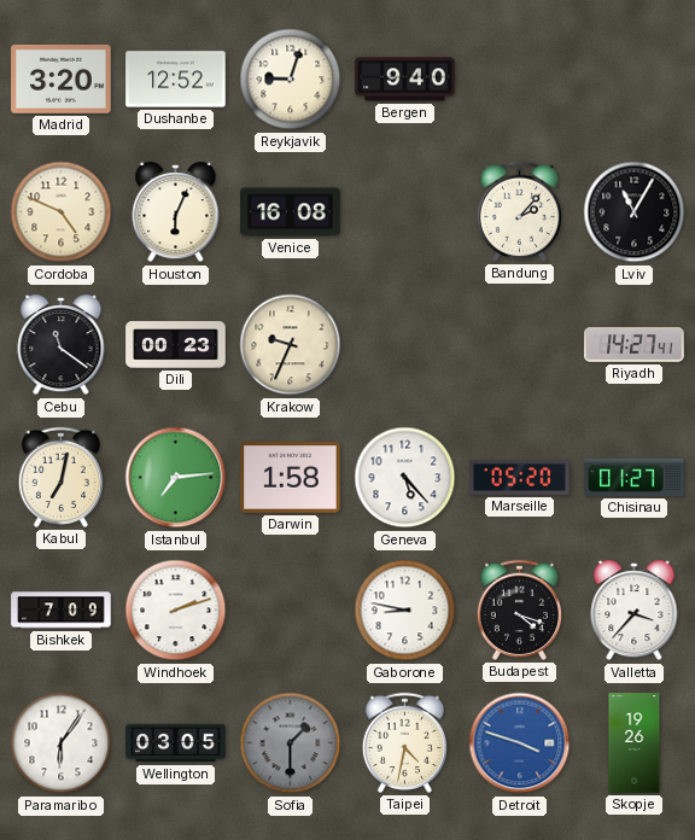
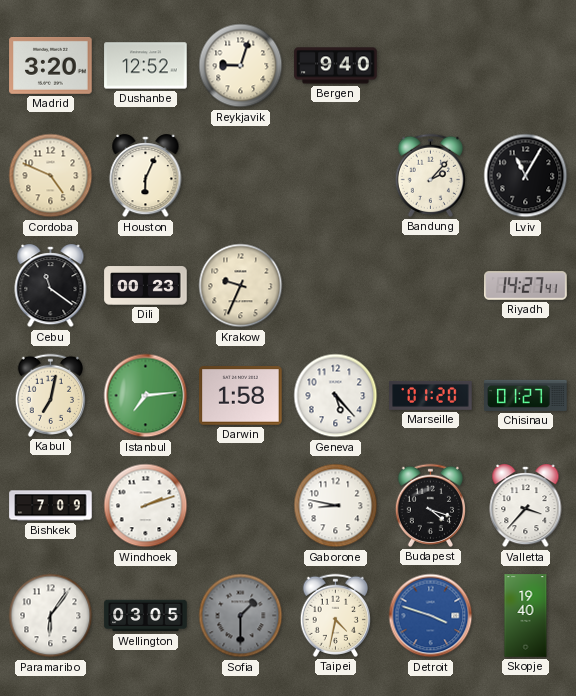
Venice: 16:08 -> none (291, 212)
Marseille: 05:20 -> 01:20 (431, 395)
Skopje: 19:26 -> 19:40 (526, 616)
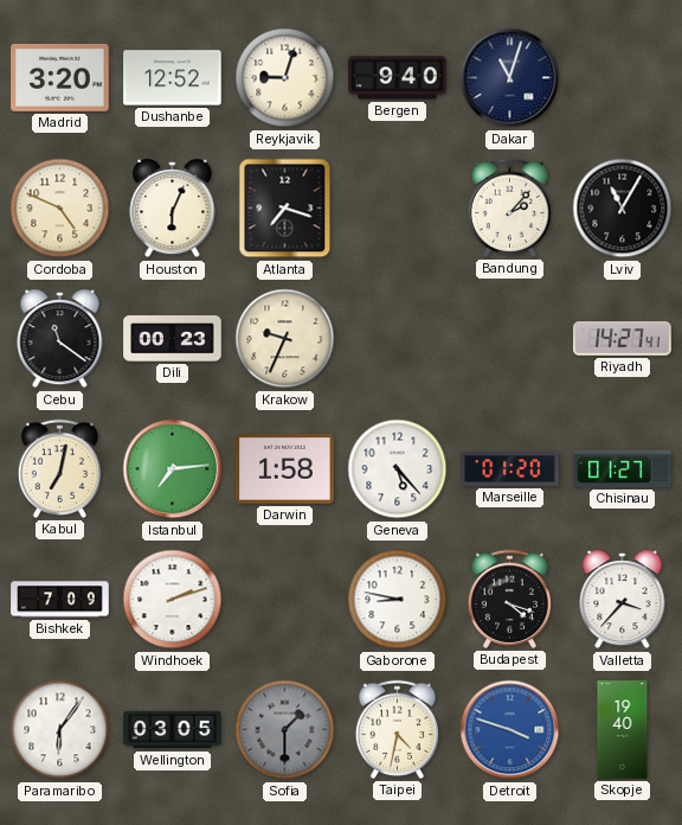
Dakar: none -> 11:03 (510, 78)
Atlanta: none -> 7:18 (285, 209)
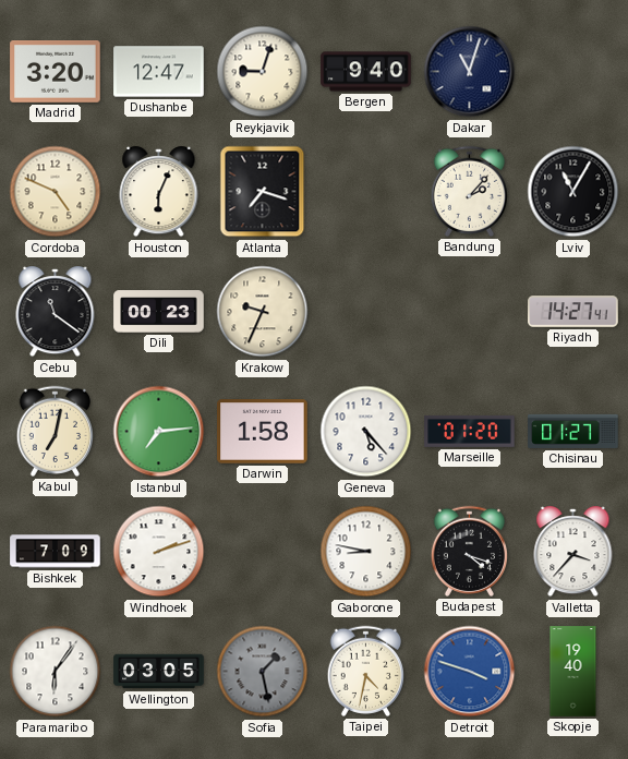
Dushanbe: 12:52 -> 12:47 (159, 72)
Sofia: 1:30 -> 1:28 (263, 672)
